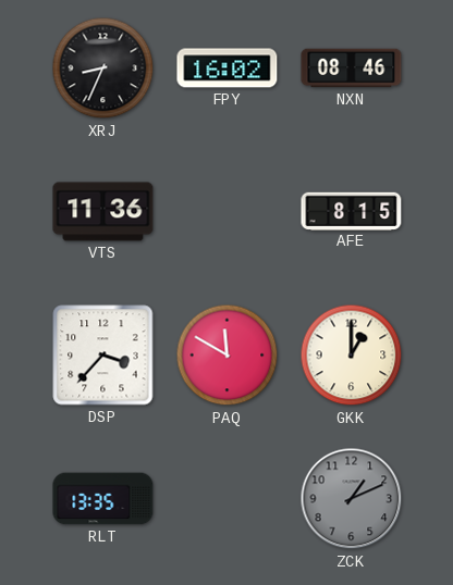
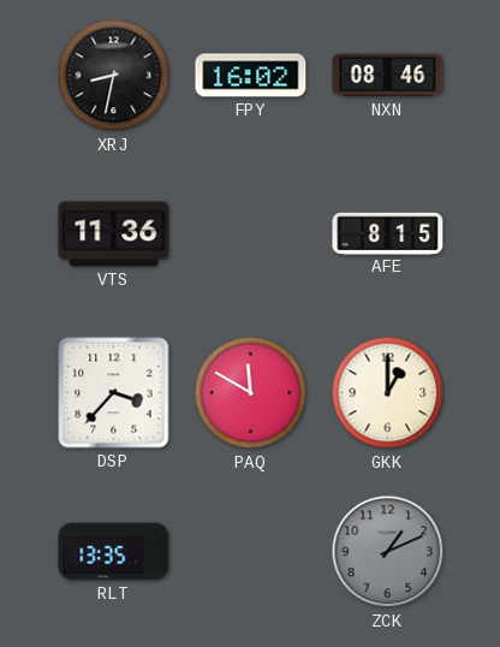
XRJ: 8:34 -> 8:32 (114, 76)
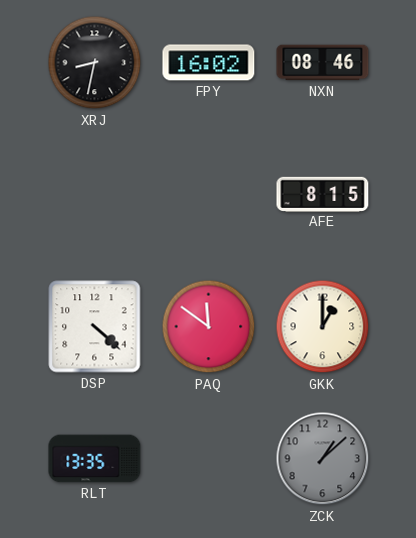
VTS: 11:36 -> none (114, 235)
DSP: 3:37 -> 4:22 (95, 327)
PAQ: 11:50 -> 11:51 (209, 327)
ZCK: 1:11 -> 1:08 (323, 459)
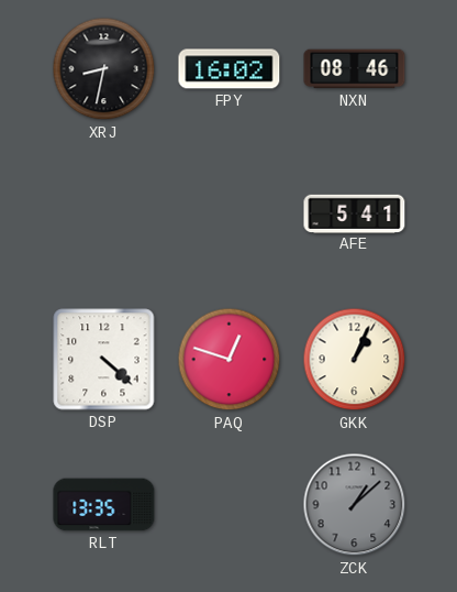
AFE: 8:15 -> 5:41 (355, 213)
PAQ: 11:51 -> 12:48 (230, 360)
GKK: 1:00 -> 1:04 (355, 360)
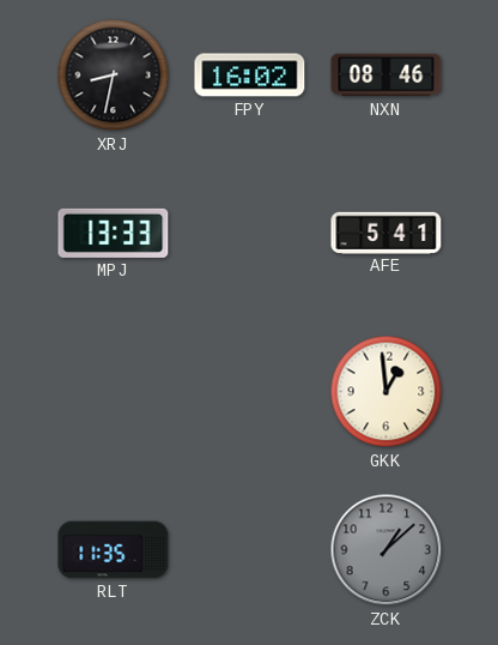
MPJ: none -> 13:33 (114, 233)
DSP: 4:22 -> none (104, 360)
PAQ: 12:48 -> none (230, 360)
GKK: 1:04 -> 12:59 (387, 392)
RLT: 13:35 -> 11:35 (114, 550)
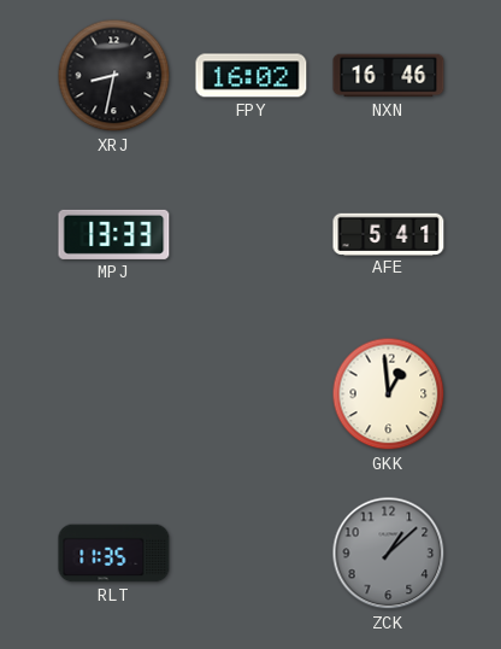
NXN: 08:46 -> 16:46 (389, 76)
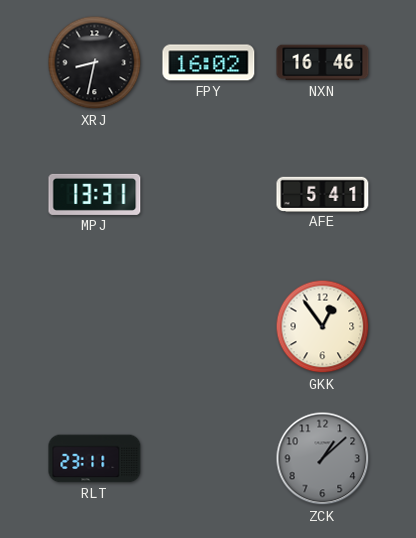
MPJ: 13:33 -> 13:31 (95, 194)
GKK: 12:59 -> 12:54 (323, 327)
RLT: 11:35 -> 23:11 (95, 459)
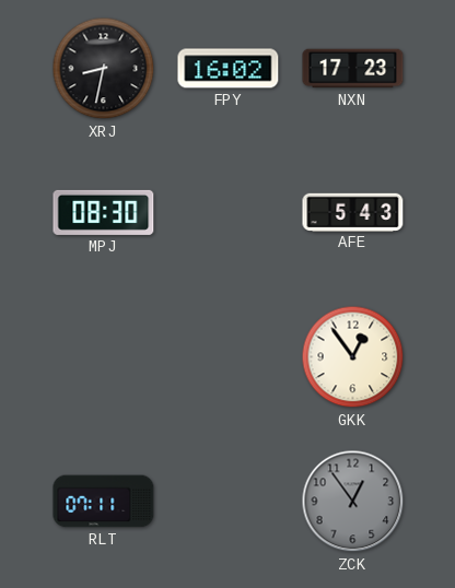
NXN: 16:46 -> 17:23 (353, 69)
MPJ: 13:31 -> 08:30 (104, 212)
AFE: 5:41 -> 5:43 (353, 212)
RLT: 23:11 -> 07:11 (104, 502)
ZCK: 1:08 -> 12:54 (353, 502)
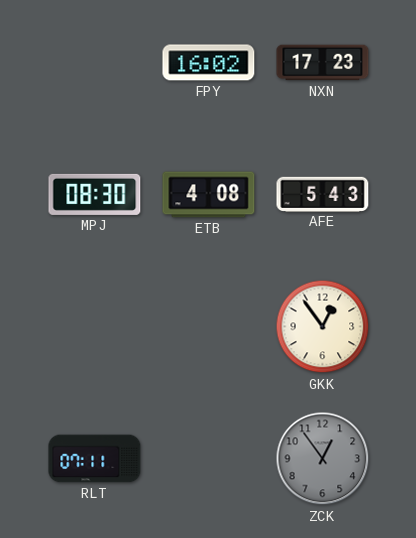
XRJ: 8:32 -> none (104, 69)
ETB: none -> 4:08 (209, 195)
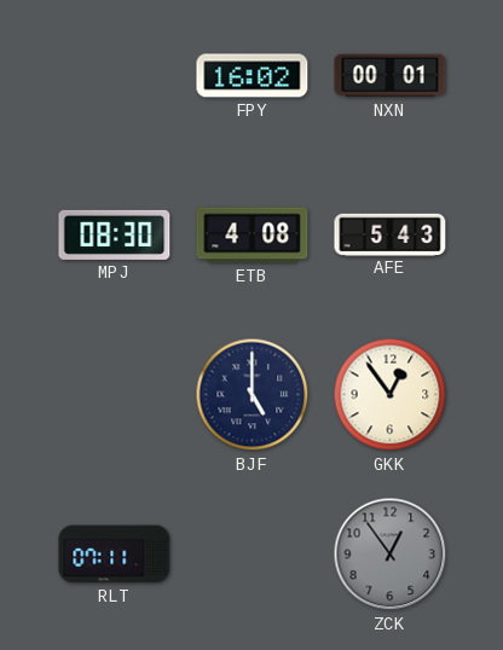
NXN: 17:23 -> 00:01 (391, 76)
BJF: none -> 5:00 (253, 395)
